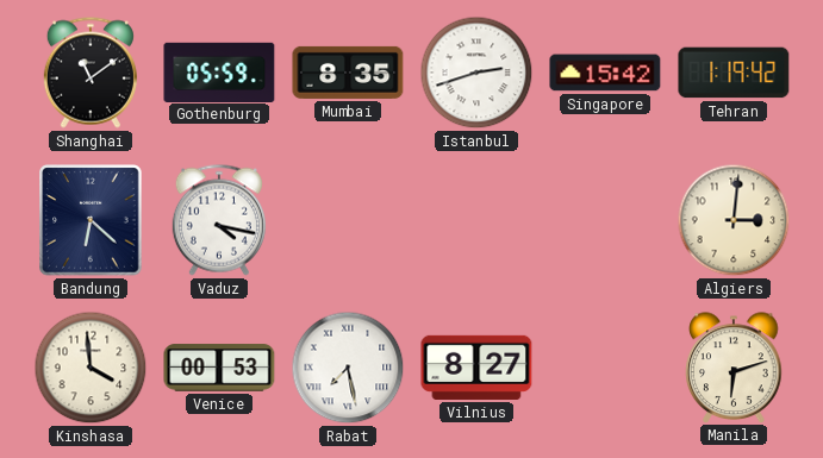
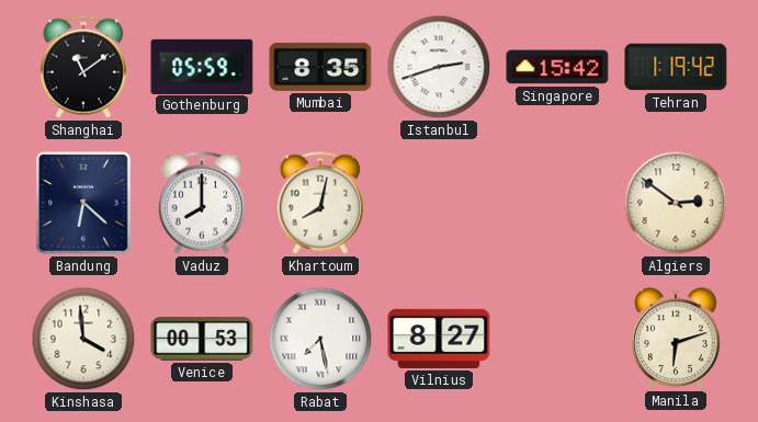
Vaduz: 4:17 -> 8:00 (202, 203)
Khartoum: none -> 8:02 (320, 203)
Algiers: 3:01 -> 2:51 (676, 203)
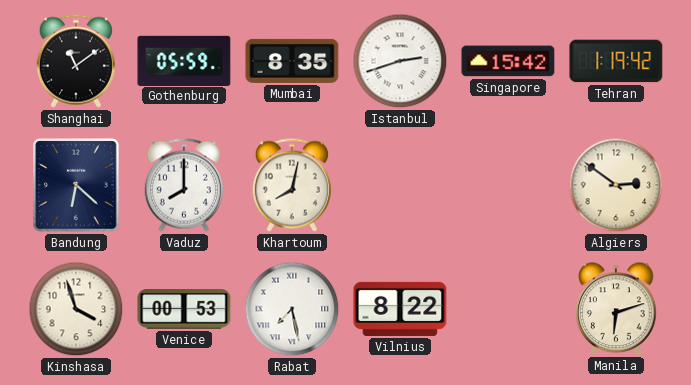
Kinshasa: 3:59 -> 3:57 (76, 309)
Vilnius: 8:27 -> 8:22 (400, 309)
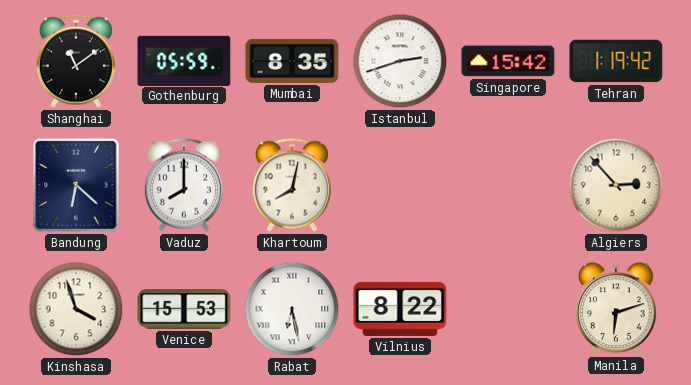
Algiers: 2:51 -> 2:53 (616, 185)
Venice: 00:53 -> 15:53 (184, 309)
Rabat: 7:28 -> 6:28 (292, 309)
